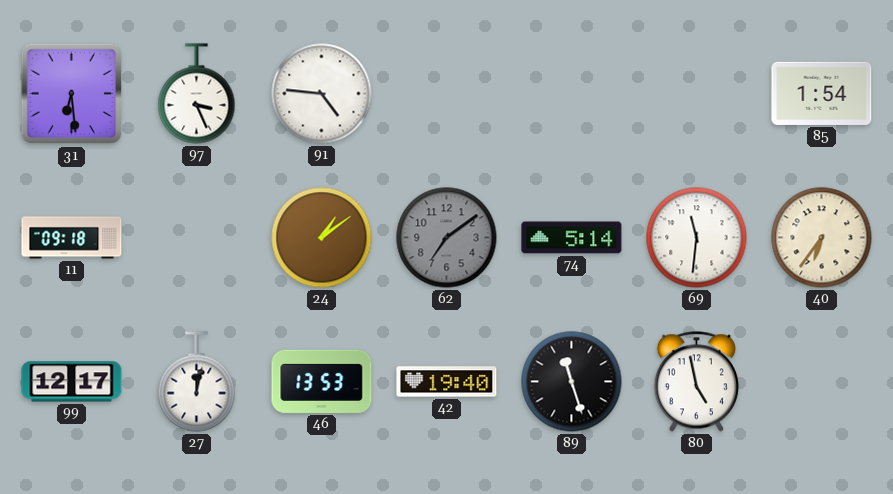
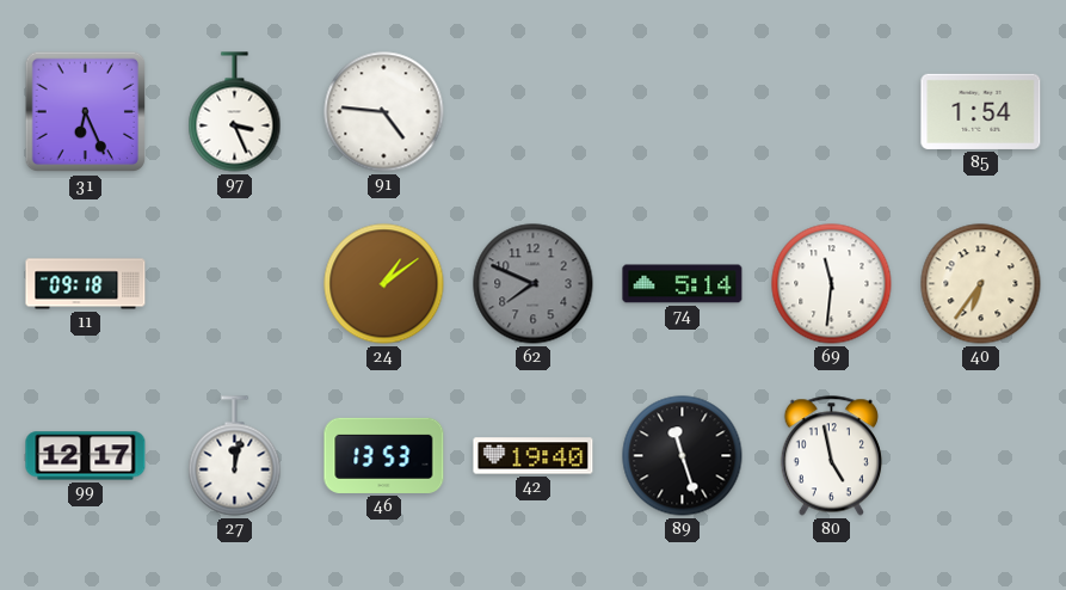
31: 6:29 -> 6:26 (86, 112)
62: 7:09 -> 7:49 (534, 284)
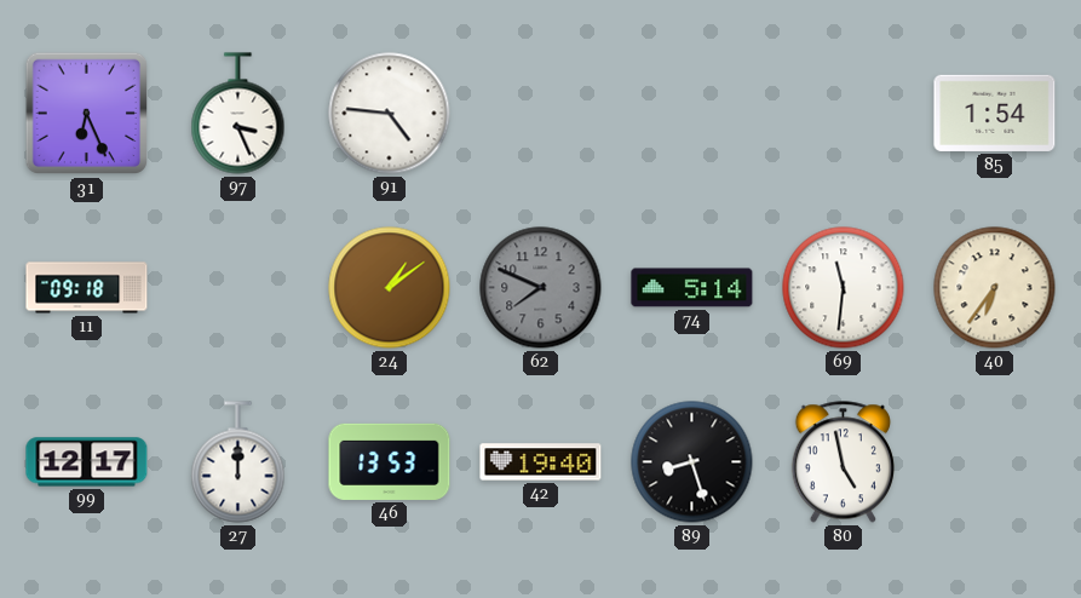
27: 12:02 -> 12:00 (238, 462)
89: 11:27 -> 8:27 (692, 462)
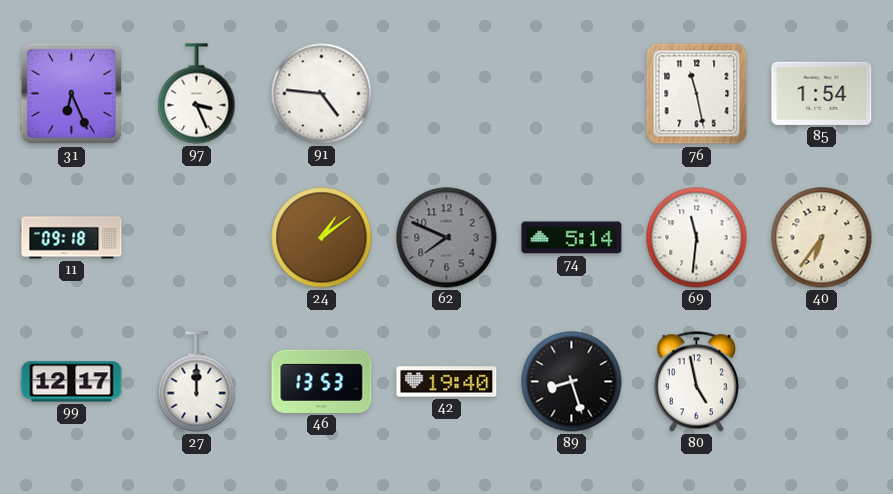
76: none -> 11:28 (697, 94)
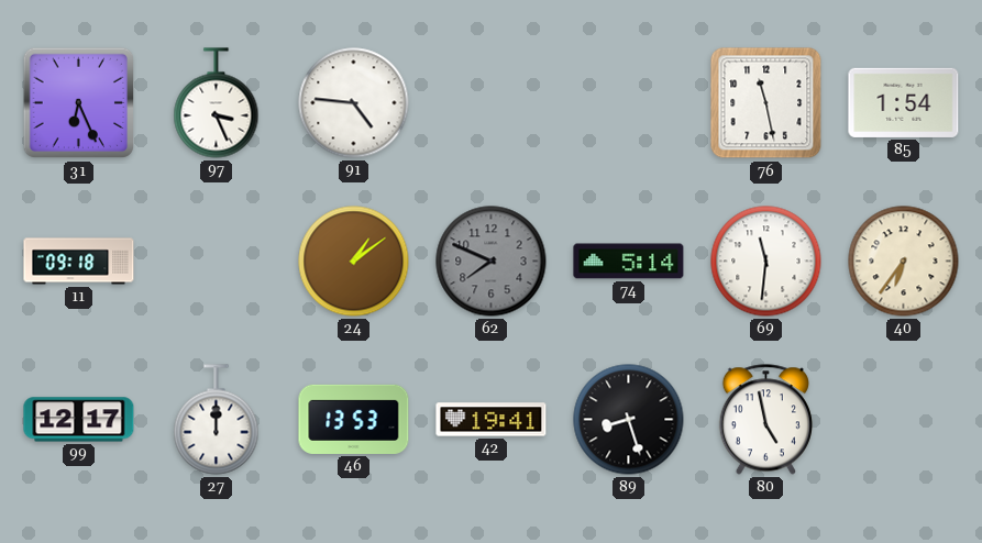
42: 19:40 -> 19:41 (492, 420)
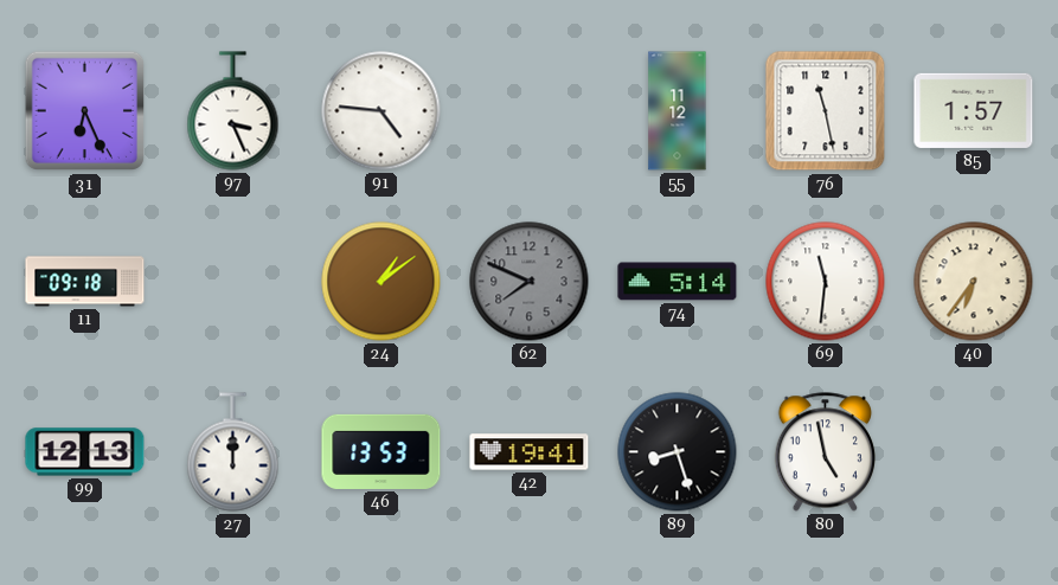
55: none -> 11:12 (678, 111)
85: 1:54 -> 1:57 (974, 110)
99: 12:17 -> 12:13 (85, 452)
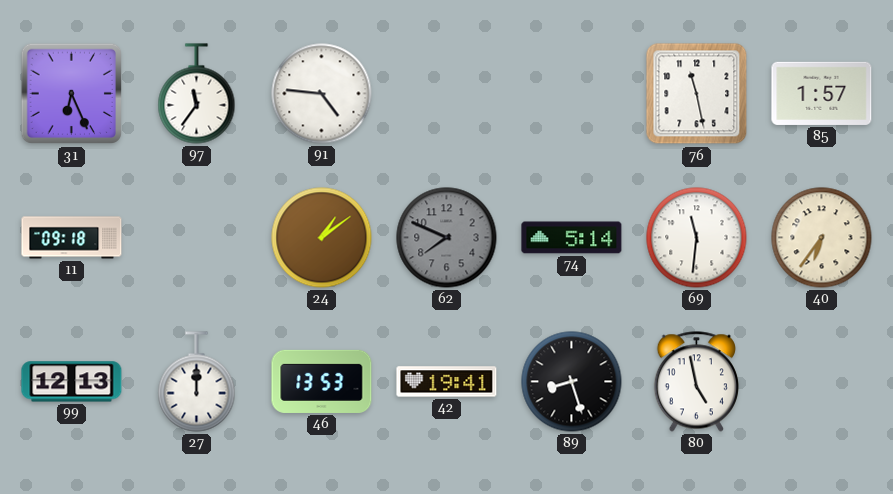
97: 3:26 -> 11:36 (197, 94)
55: 11:12 -> none (678, 111)
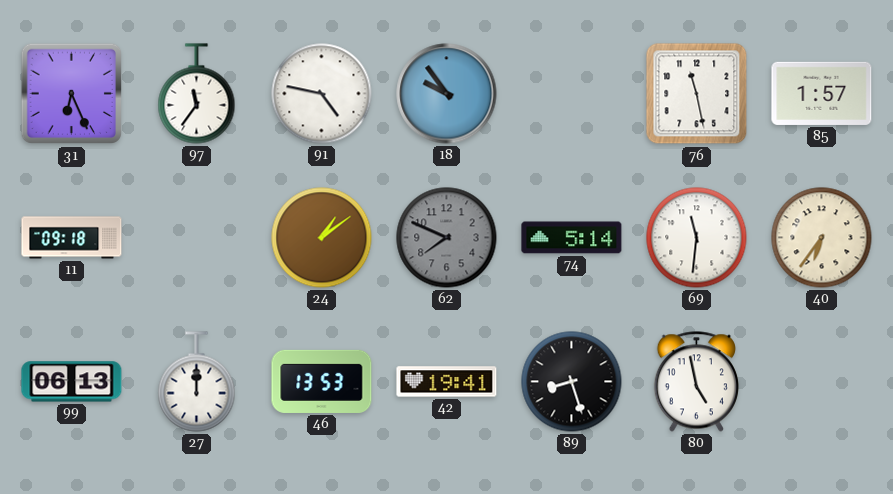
91: 4:46 -> 4:47 (322, 94)
18: none -> 9:54 (447, 94)
99: 12:13 -> 06:13 (72, 382)
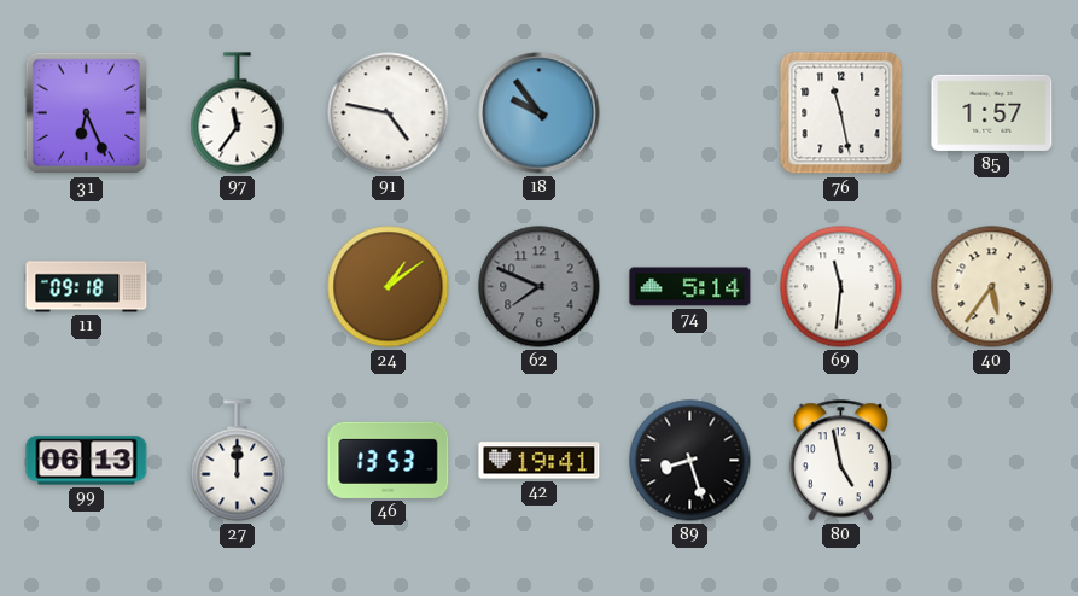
40: 6:36 -> 5:36 (992, 287)
